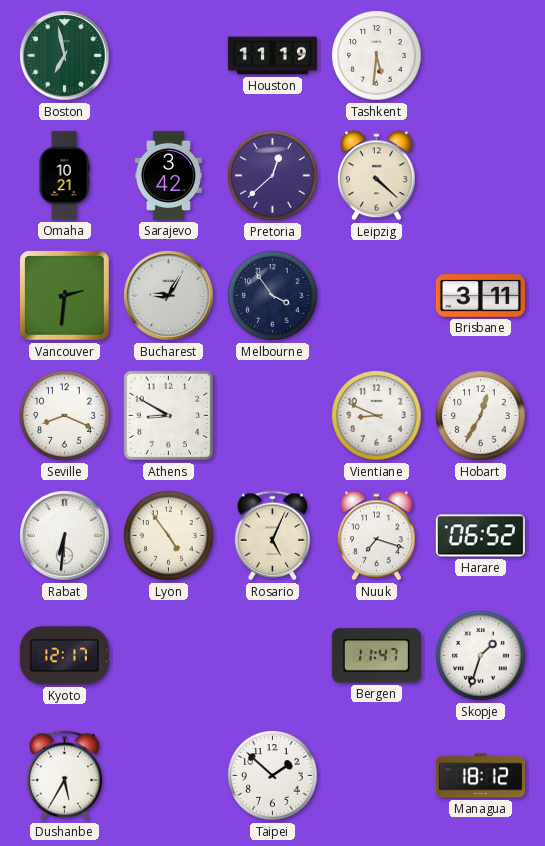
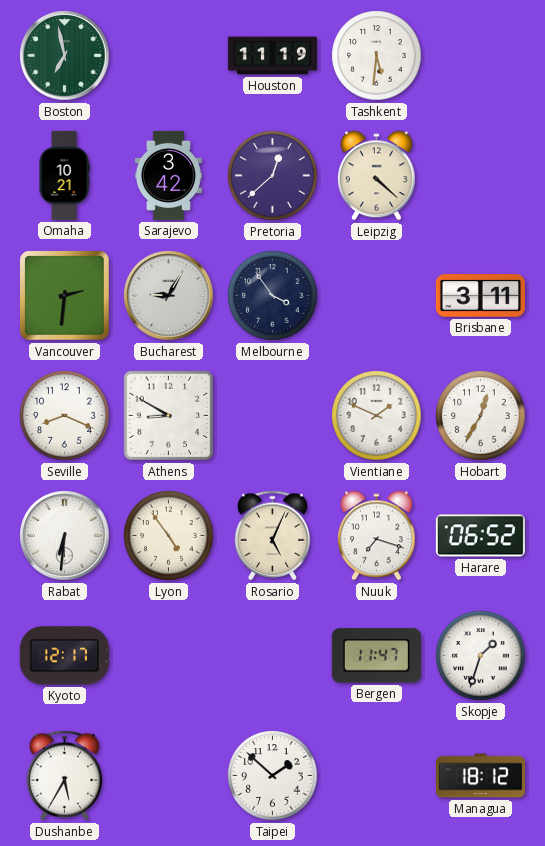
Vientiane: 8:49 -> 1:49 (377, 416)
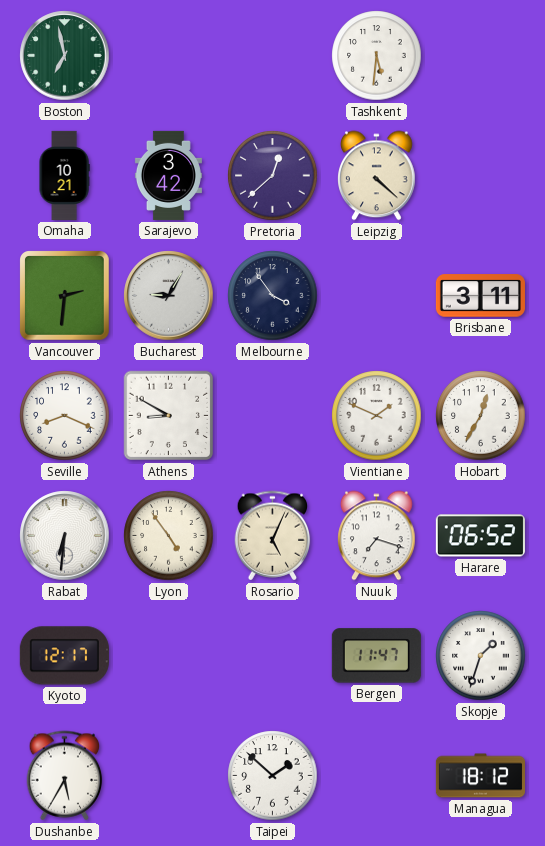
Houston: 11:19 -> none (272, 56)
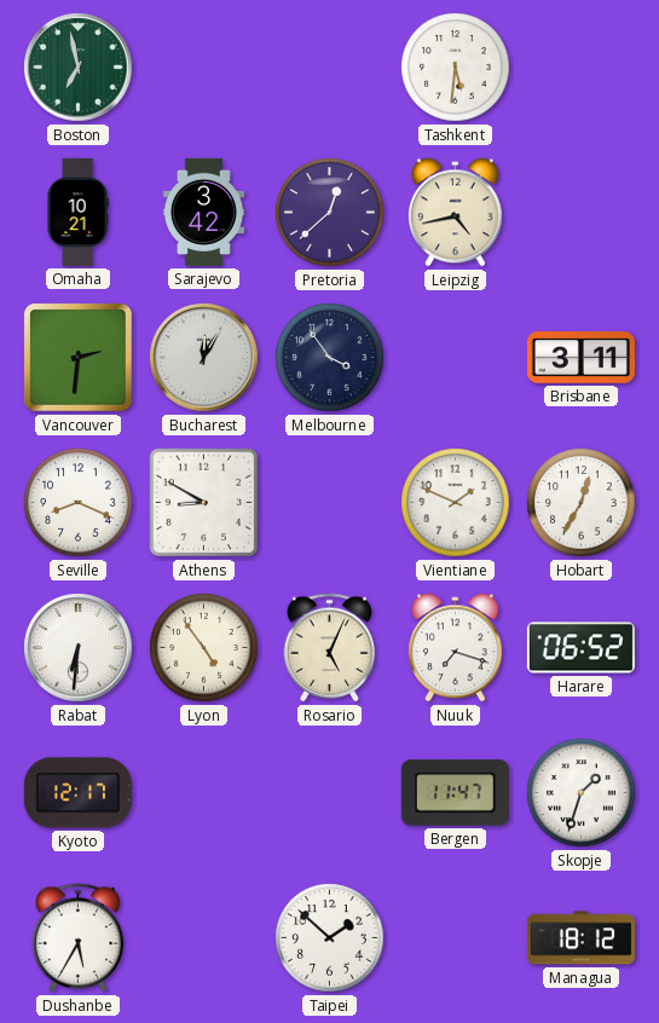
Leipzig: 4:22 -> 4:43 (456, 213)
Bucharest: 9:05 -> 12:05 (204, 358)
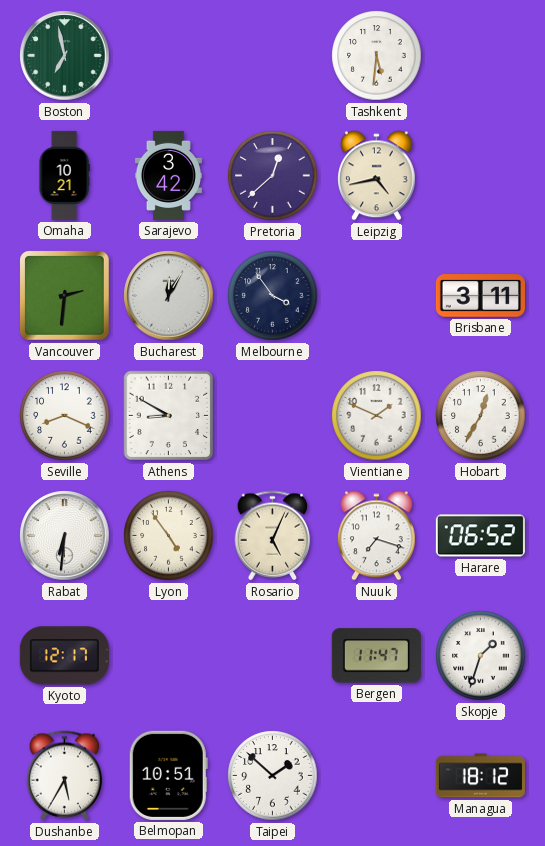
Belmopan: none -> 10:51 (168, 775)
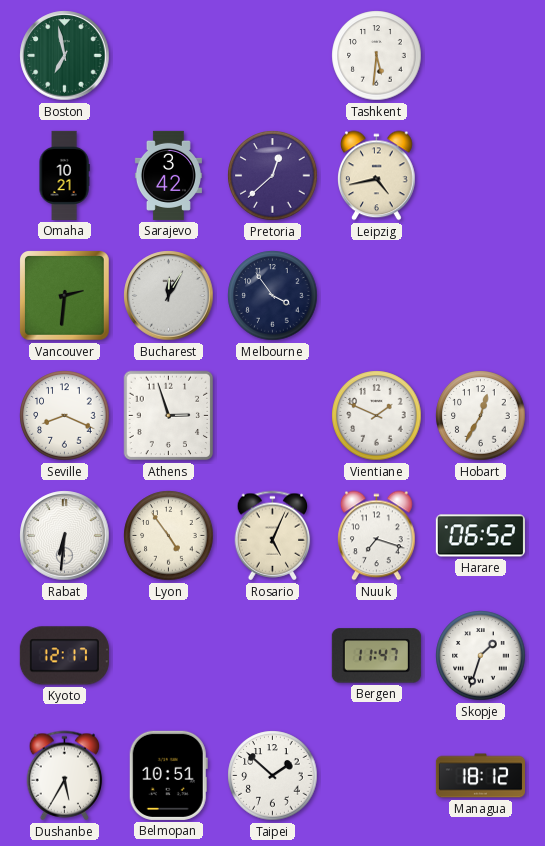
Brisbane: 3:11 -> none (480, 296)
Athens: 8:50 -> 2:57 (169, 416)
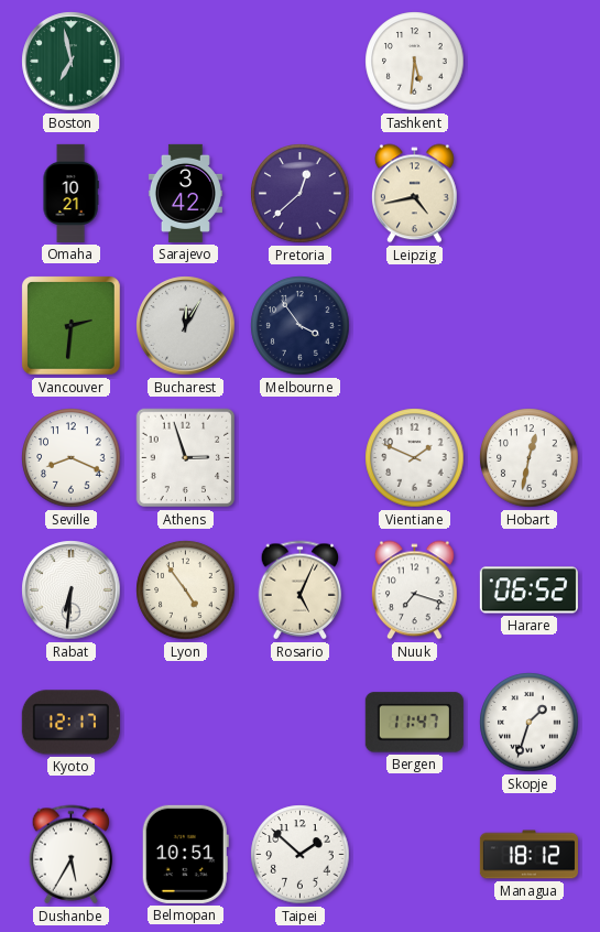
Hobart: 12:35 -> 12:32 (530, 458)
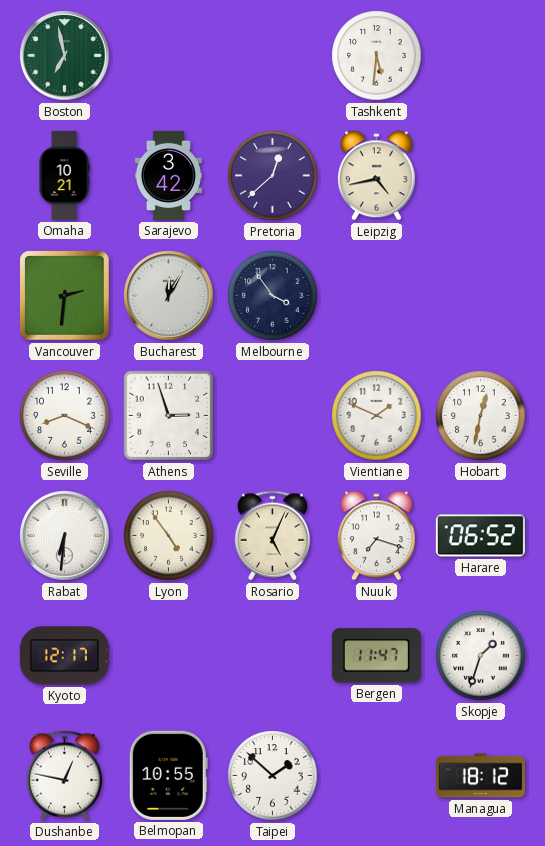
Dushanbe: 5:35 -> 12:47 (65, 776)
Belmopan: 10:51 -> 10:55 (168, 775)
